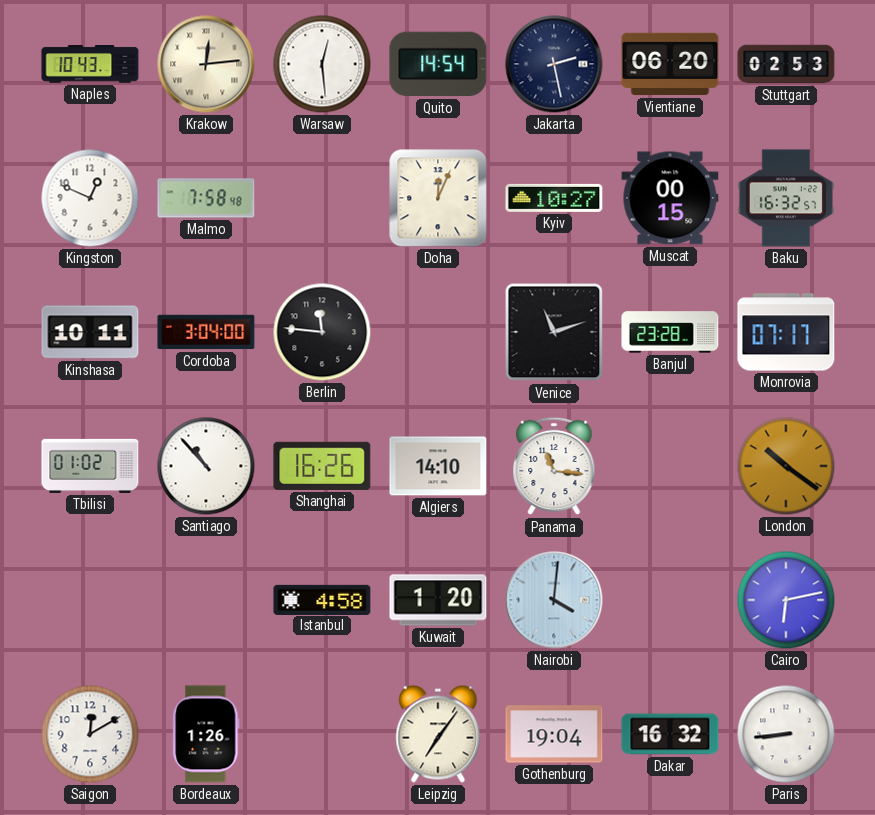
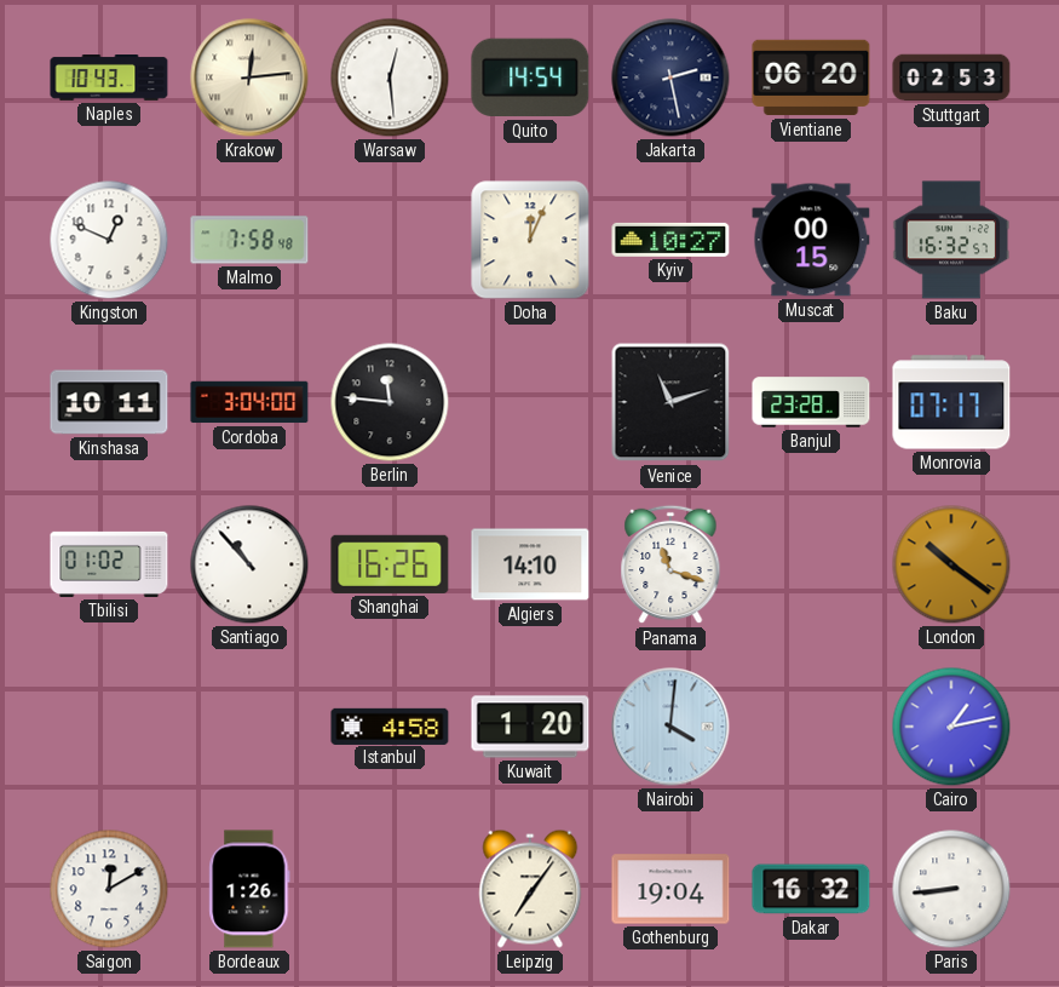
Panama: 11:16 -> 11:18 (670, 564)
Cairo: 6:13 -> 1:13 (951, 727)
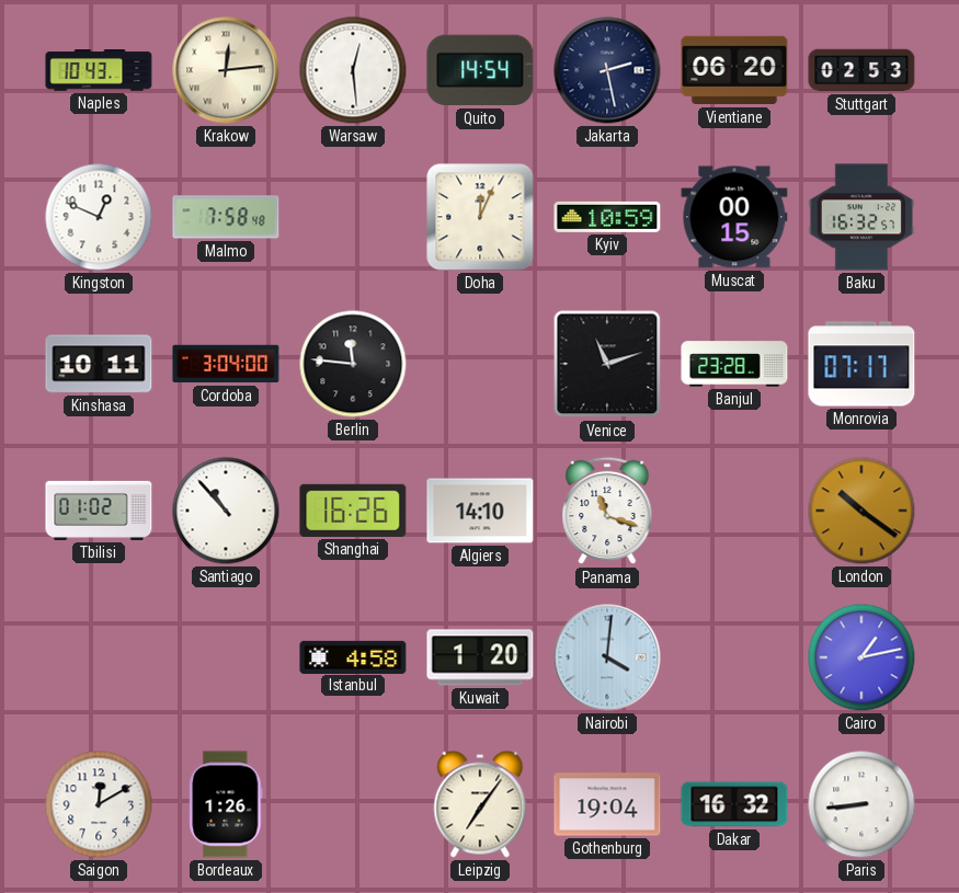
Kyiv: 10:27 -> 10:59 (607, 217)
